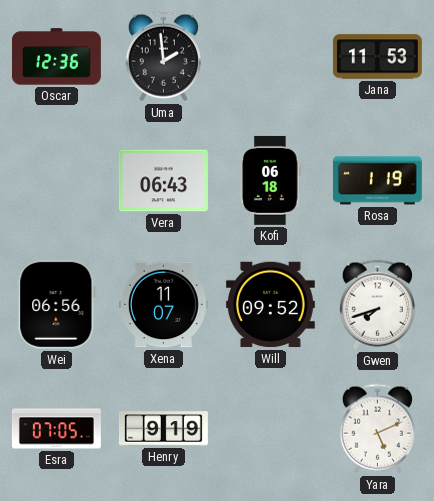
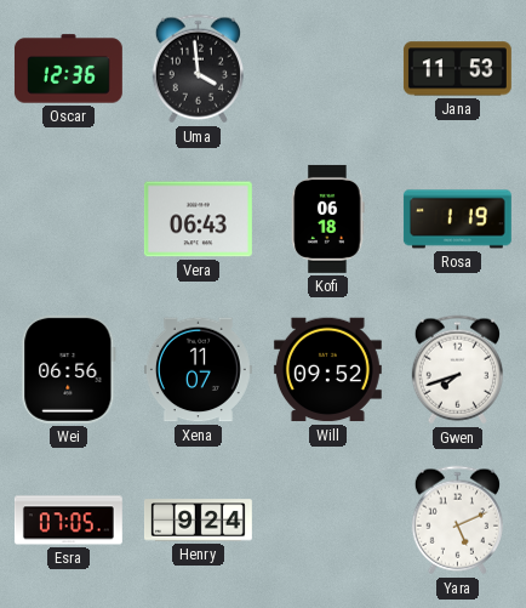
Uma: 1:59 -> 3:59 (198, 69)
Henry: 9:19 -> 9:24 (198, 521)
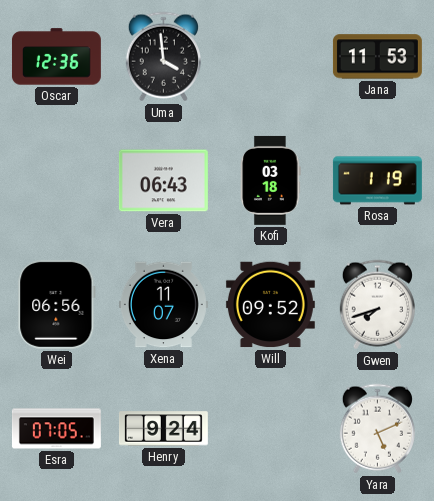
Kofi: 06:18 -> 03:18 (271, 180)
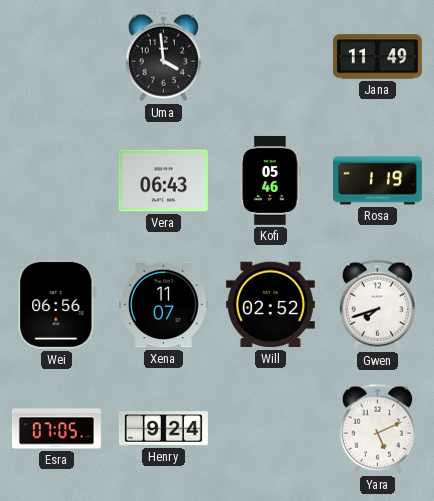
Oscar: 12:36 -> none (56, 57)
Jana: 11:53 -> 11:49 (377, 57)
Kofi: 03:18 -> 05:46 (271, 180)
Will: 09:52 -> 02:52 (270, 305)
